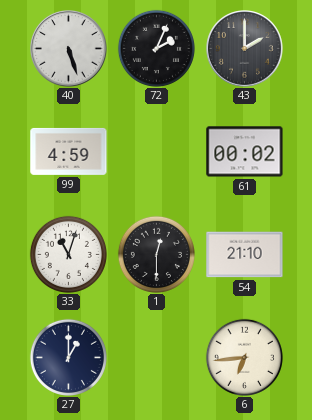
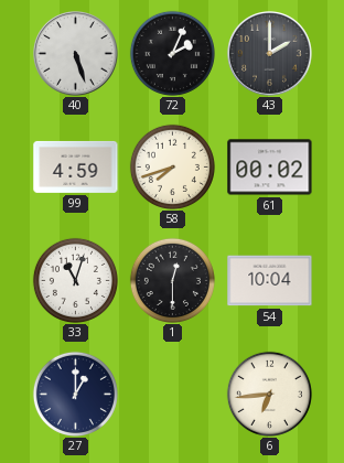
58: none -> 7:42 (172, 166)
54: 21:10 -> 10:04 (270, 281)
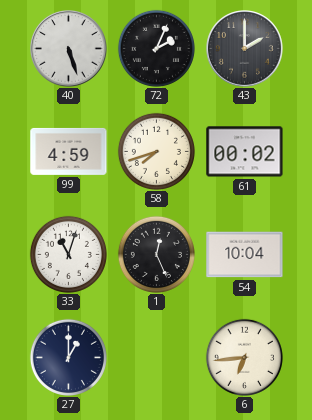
1: 12:30 -> 12:26 (156, 254)
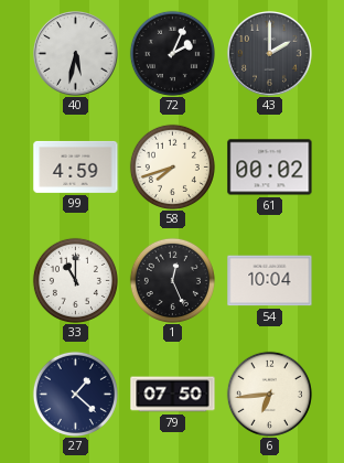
40: 5:27 -> 5:32 (76, 54)
33: 11:03 -> 11:00 (75, 280)
27: 1:00 -> 1:22 (75, 394)
79: none -> 07:50 (173, 395)
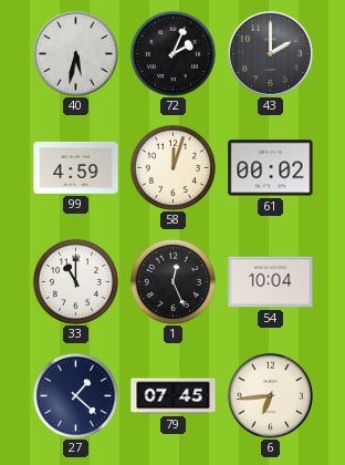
58: 7:42 -> 12:03 (172, 167)
79: 07:50 -> 07:45 (174, 396)
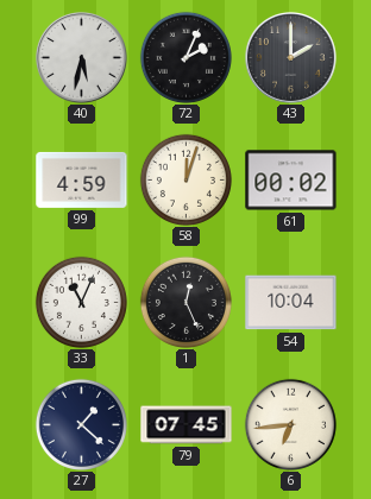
33: 11:00 -> 11:04 (81, 302)
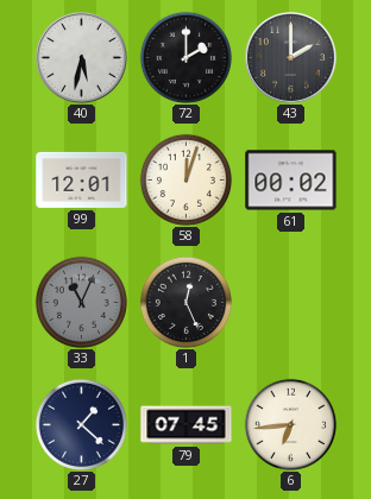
72: 2:04 -> 2:00 (185, 57)
99: 4:59 -> 12:01 (82, 179)
33 dial: white -> grey (81, 302)
54: 10:04 -> none (291, 303)
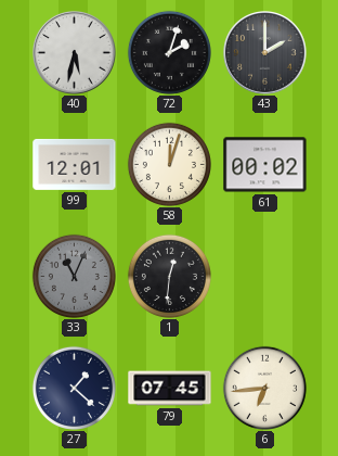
72: 2:00 -> 2:03 (169, 52)
1: 12:26 -> 12:31 (169, 276)
